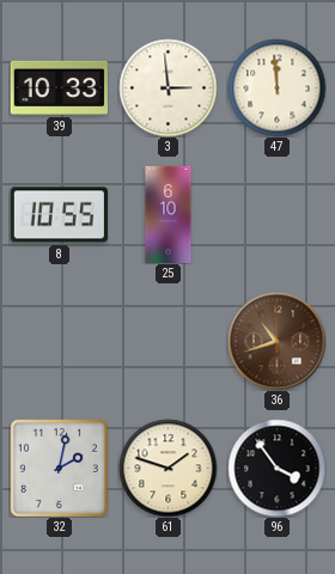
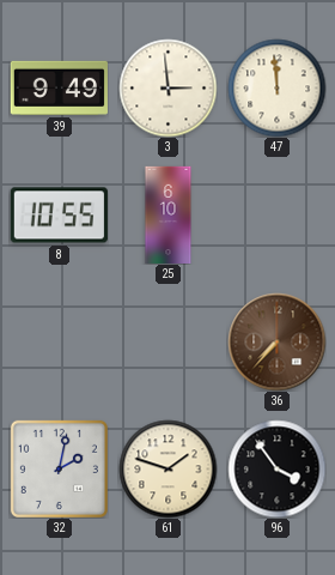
39: 10:33 -> 9:49 (59, 87)
36: 10:42 -> 7:37 (276, 341)
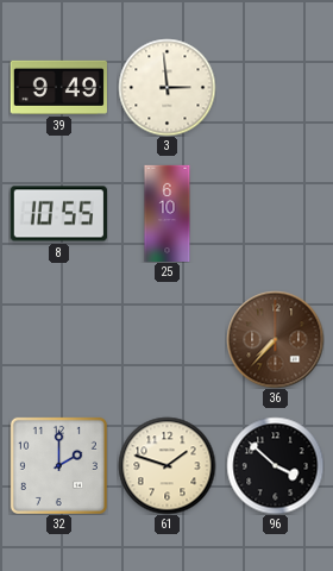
47: 11:59 -> none (276, 87)
32: 2:02 -> 2:00 (58, 465)
96: 3:54 -> 3:52 (275, 465)
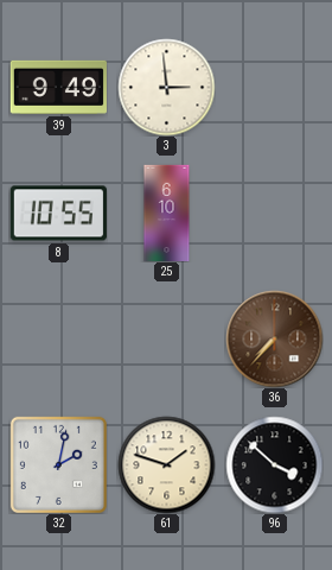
32: 2:00 -> 2:02 (58, 464)
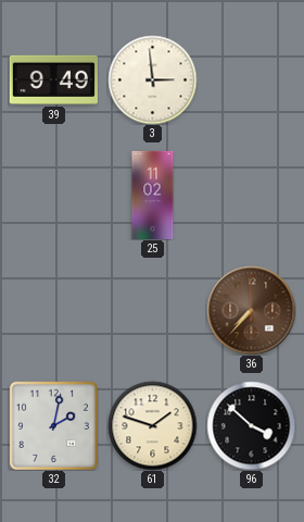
8: 10:55 -> none (58, 214)
25: 6:10 -> 11:02 (153, 195)
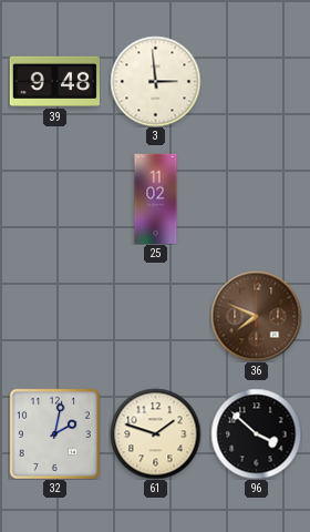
39: 9:49 -> 9:48 (54, 81)
36: 7:37 -> 7:49 (256, 316)
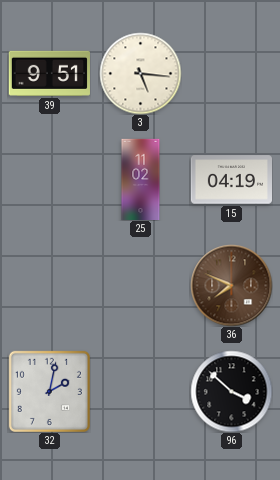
39: 9:48 -> 9:51 (49, 73)
3: 2:59 -> 5:16 (140, 73)
15: none -> 04:19 (231, 180)
61: 1:48 -> none (155, 433)
